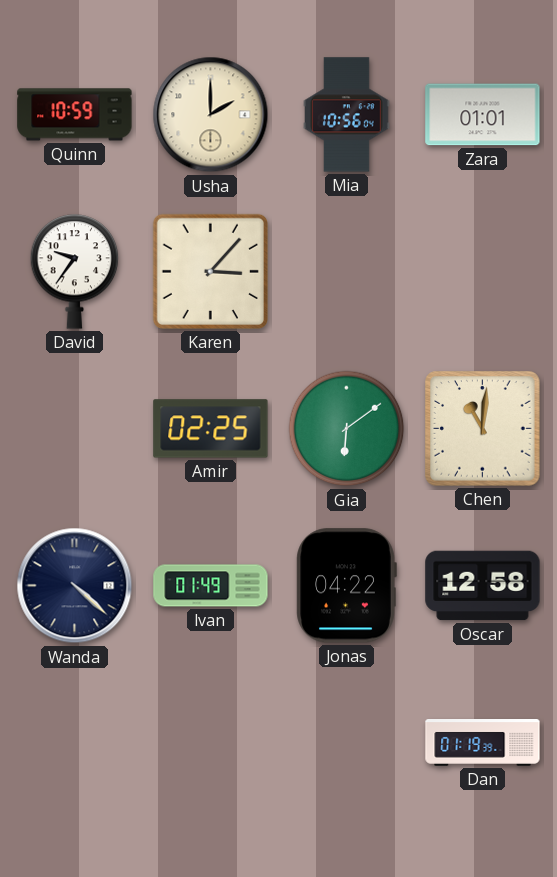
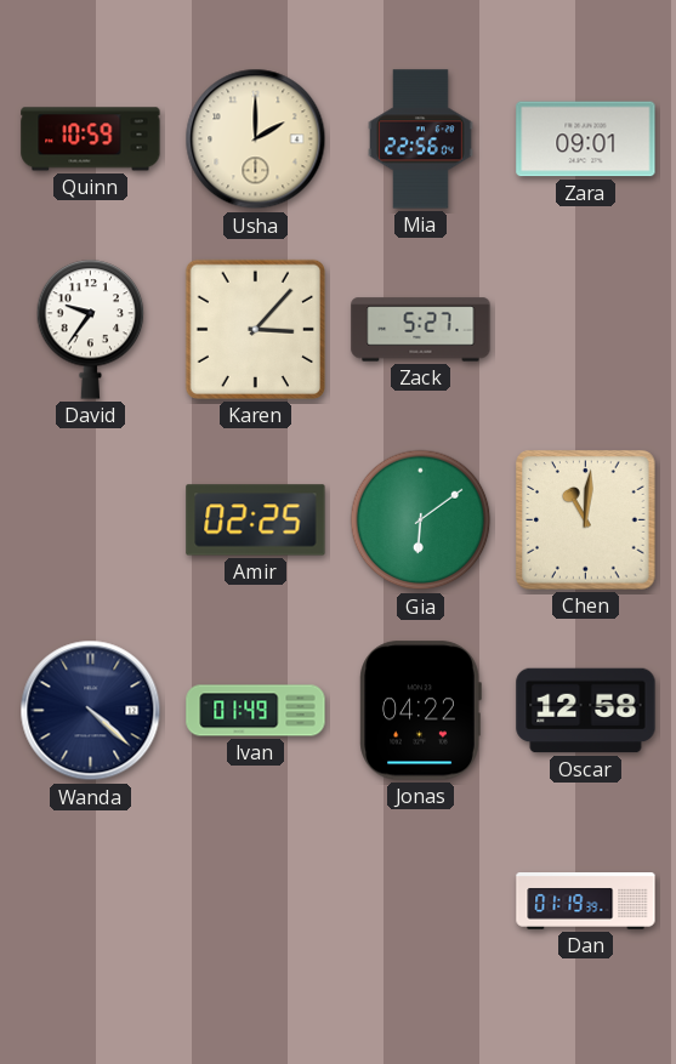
Mia: 10:56 -> 22:56 (421, 140)
Zara: 01:01 -> 09:01 (586, 140)
Zack: none -> 5:27 (421, 330)
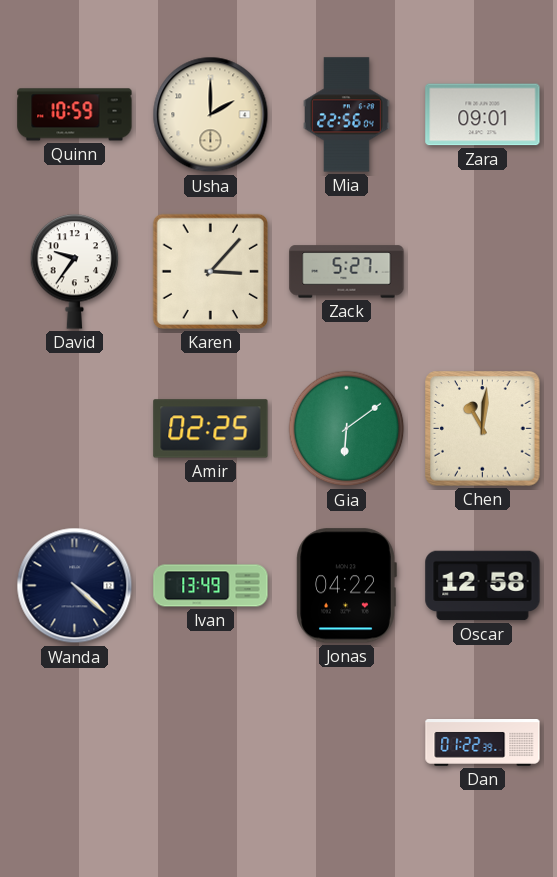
Ivan: 01:49 -> 13:49 (211, 586)
Dan: 01:19 -> 01:22 (483, 743)
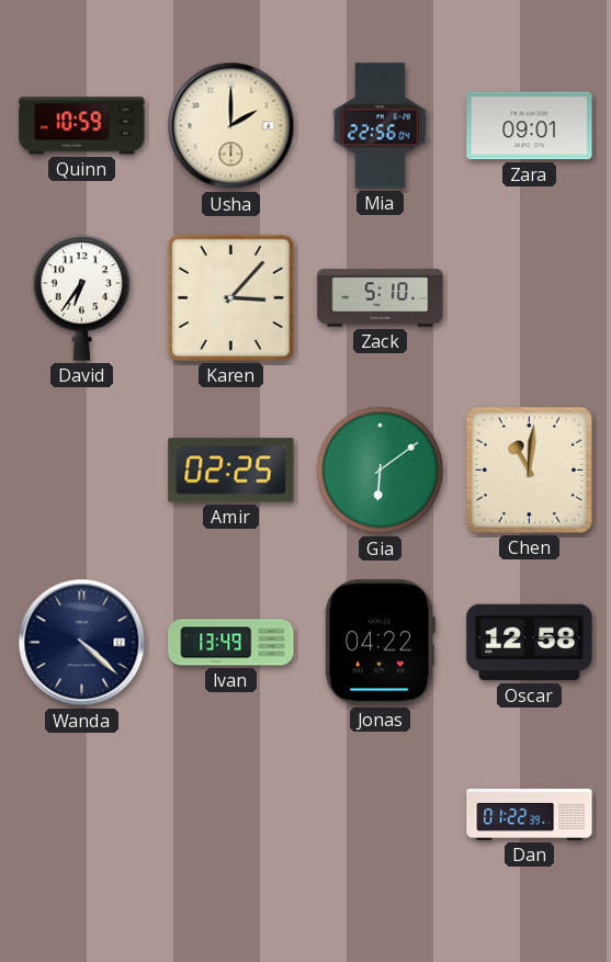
David: 9:36 -> 6:36 (82, 298)
Zack: 5:27 -> 5:10 (381, 298)
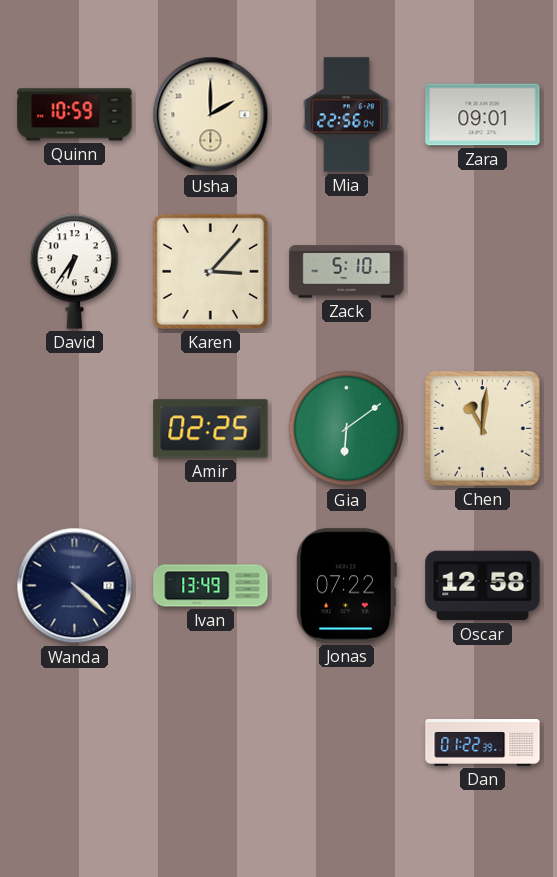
Jonas: 04:22 -> 07:22 (346, 586)
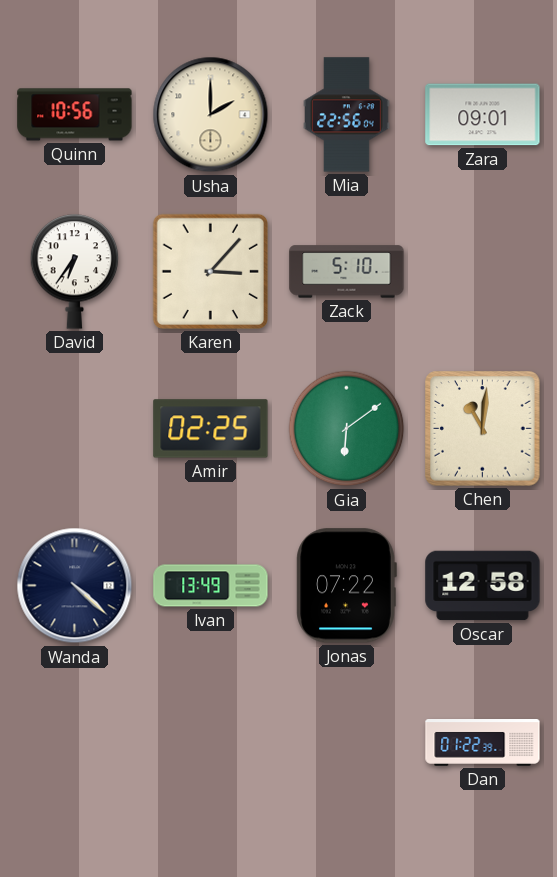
Quinn: 10:59 -> 10:56 (75, 115)
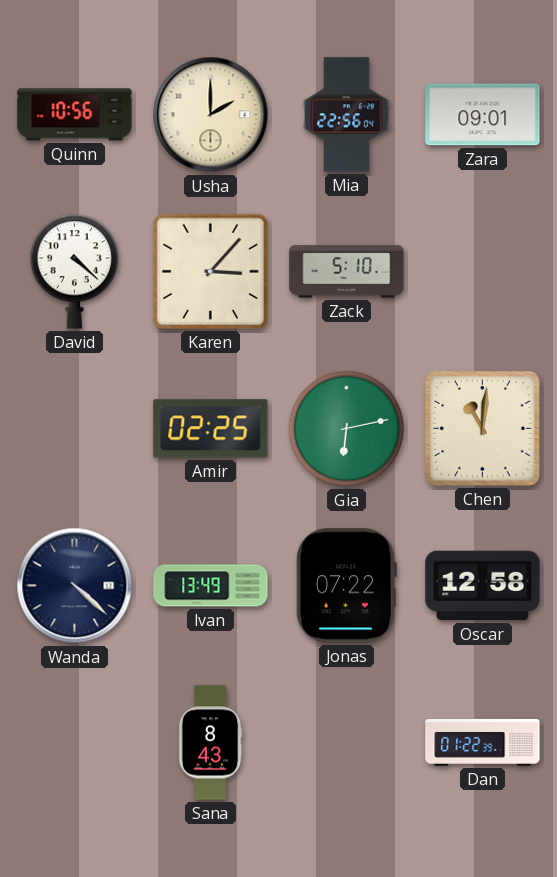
David: 6:36 -> 4:22 (75, 272)
Gia: 6:09 -> 6:13 (347, 429)
Sana: none -> 8:43 (210, 743)
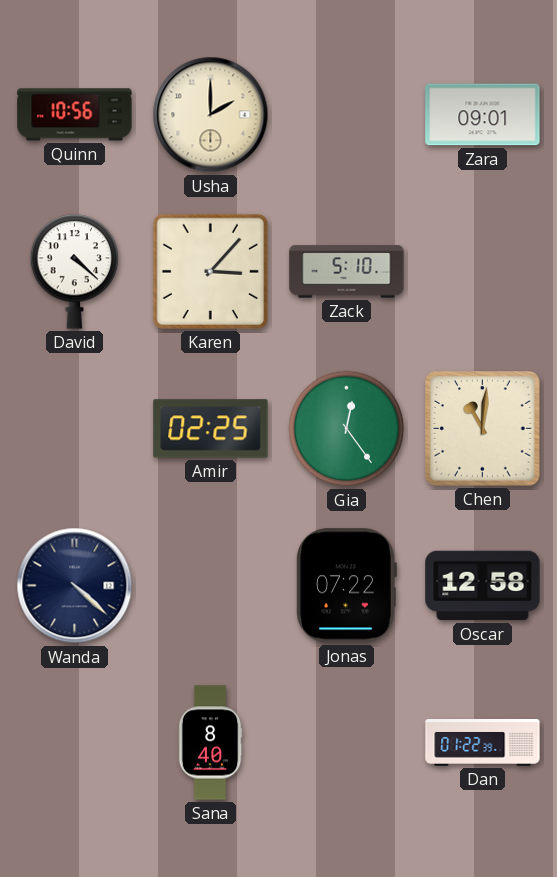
Mia: 22:56 -> none (347, 115)
Gia: 6:13 -> 12:24 (347, 429)
Ivan: 13:49 -> none (211, 586)
Sana: 8:43 -> 8:40 (210, 743)
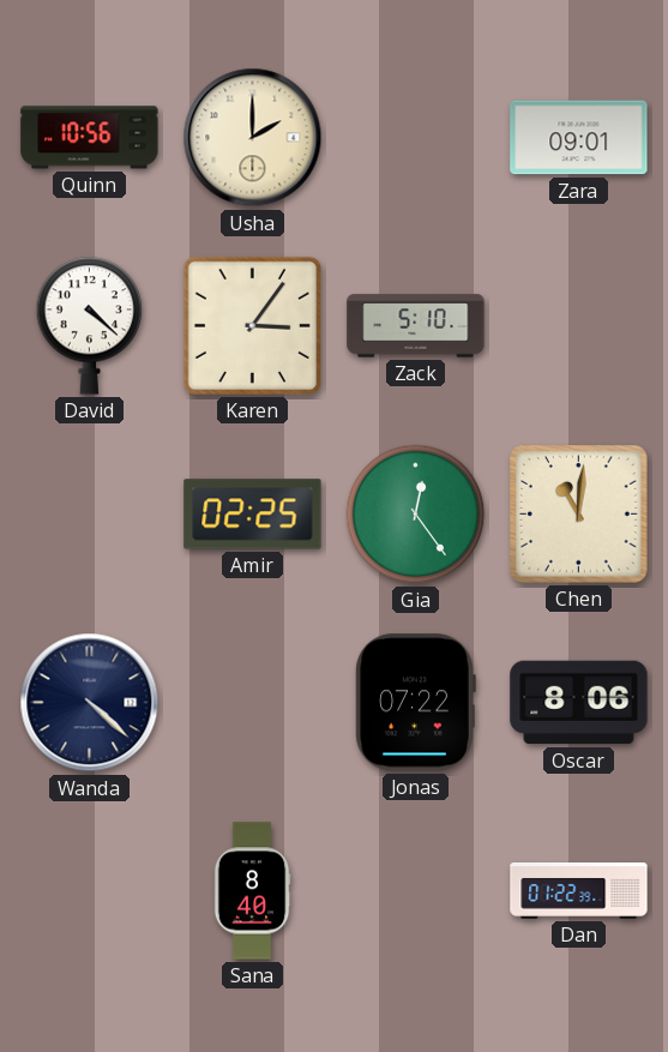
Karen: 3:07 -> 3:06 (252, 325)
Oscar: 12:58 -> 8:06 (579, 703)
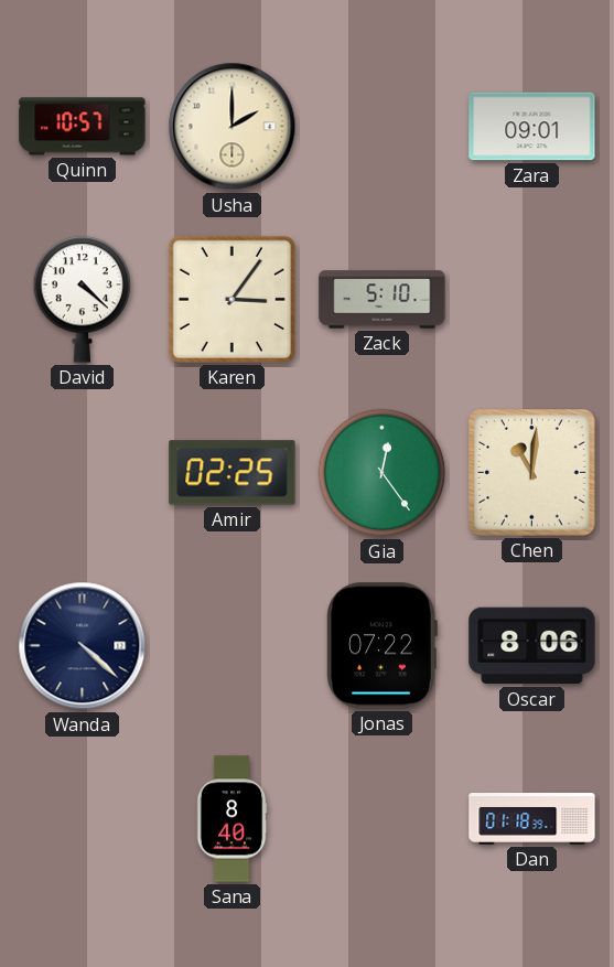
Quinn: 10:56 -> 10:57 (83, 127)
Dan: 01:22 -> 01:18 (532, 819)
